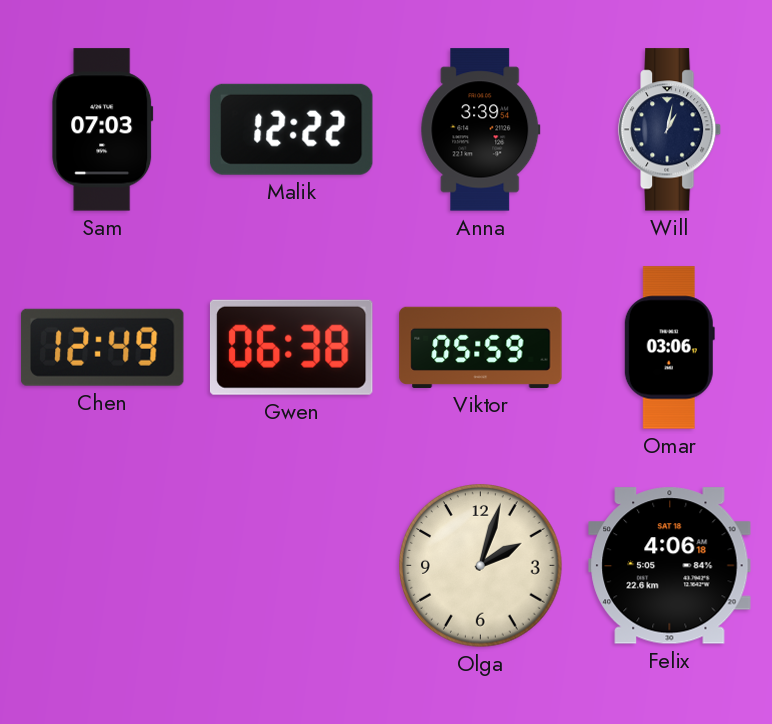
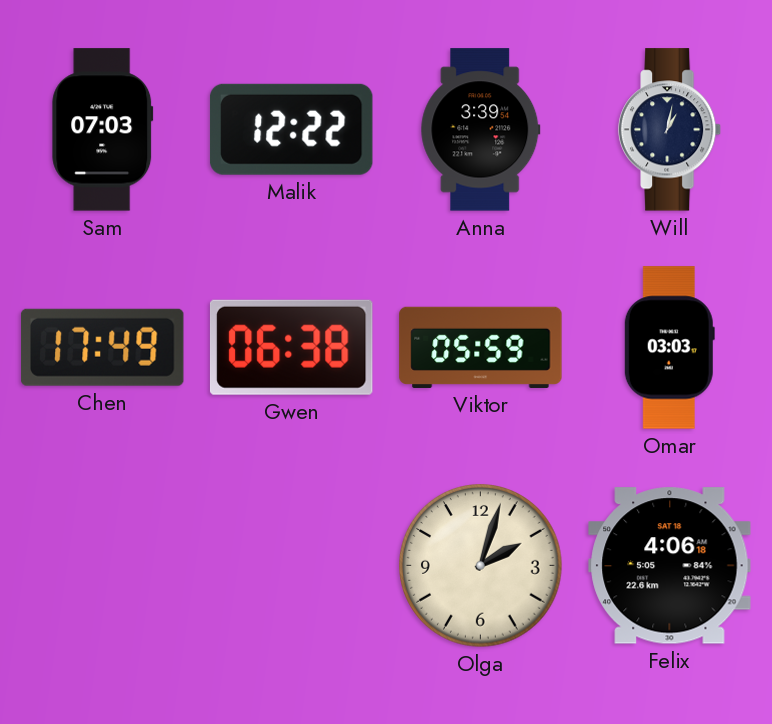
Chen: 12:49 -> 17:49 (102, 347)
Omar: 03:06 -> 03:03 (669, 348)
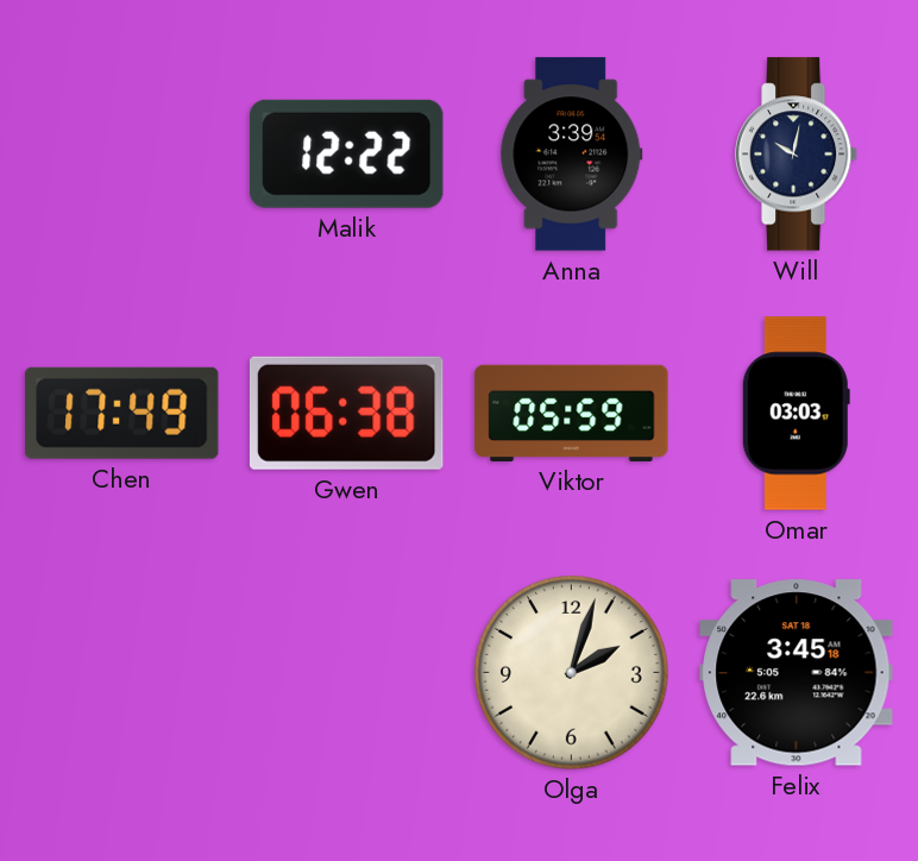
Sam: 07:03 -> none (103, 130)
Will: 1:02 -> 10:02 (797, 155)
Felix: 4:06 -> 3:45 (797, 673)
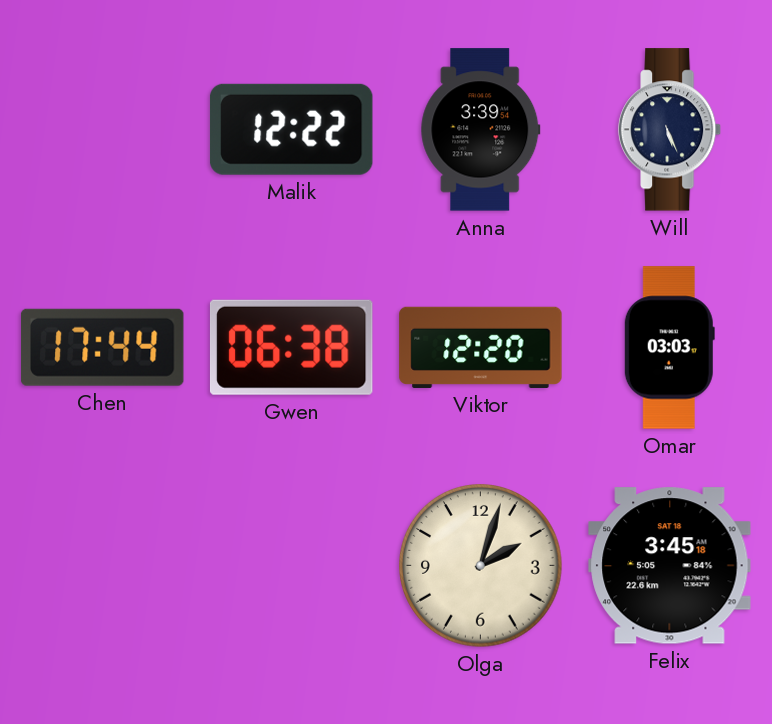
Will: 10:02 -> 5:26 (670, 130)
Chen: 17:49 -> 17:44 (102, 347)
Viktor: 05:59 -> 12:20 (481, 347)
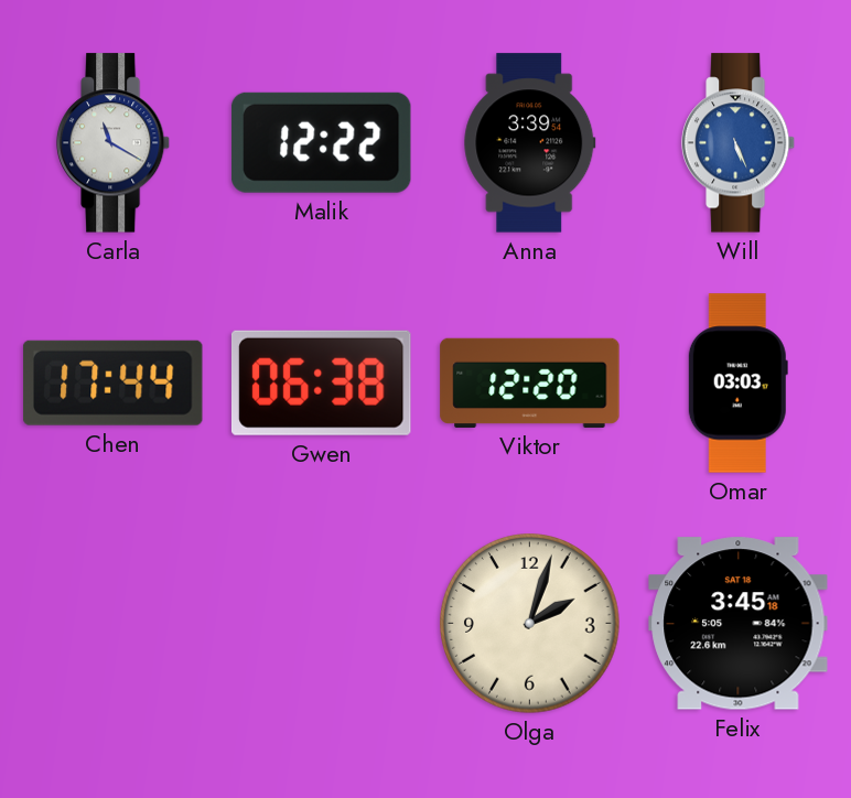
Carla: none -> 11:20 (114, 143)
Will dial: navy -> blue (739, 143)
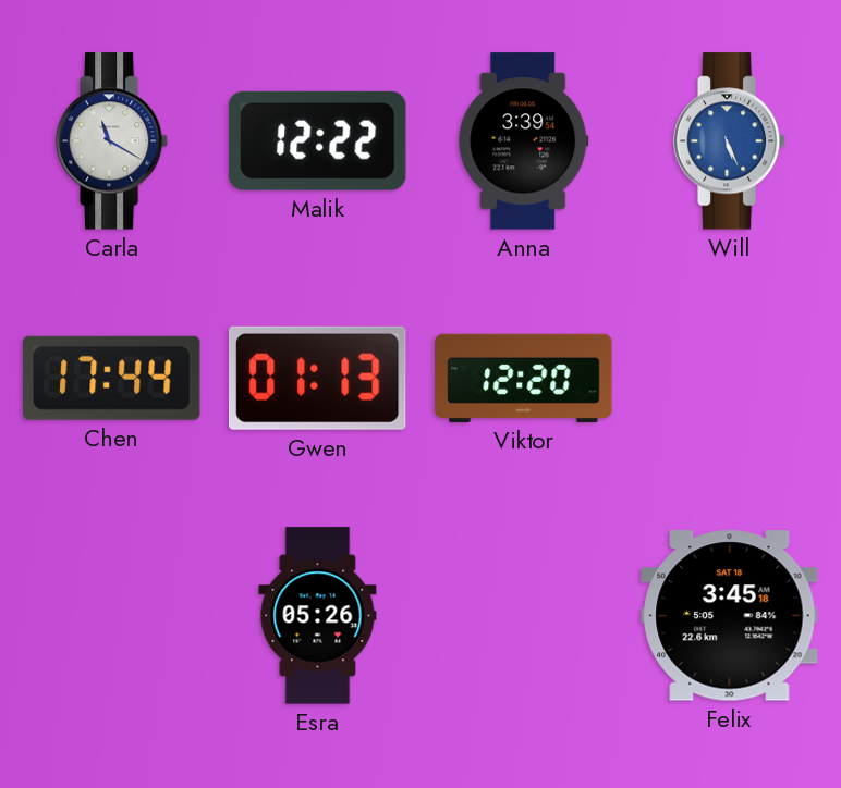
Gwen: 06:38 -> 01:13 (317, 378)
Omar: 03:03 -> none (737, 384)
Esra: none -> 05:26 (318, 616)
Olga: 2:03 -> none (530, 624)
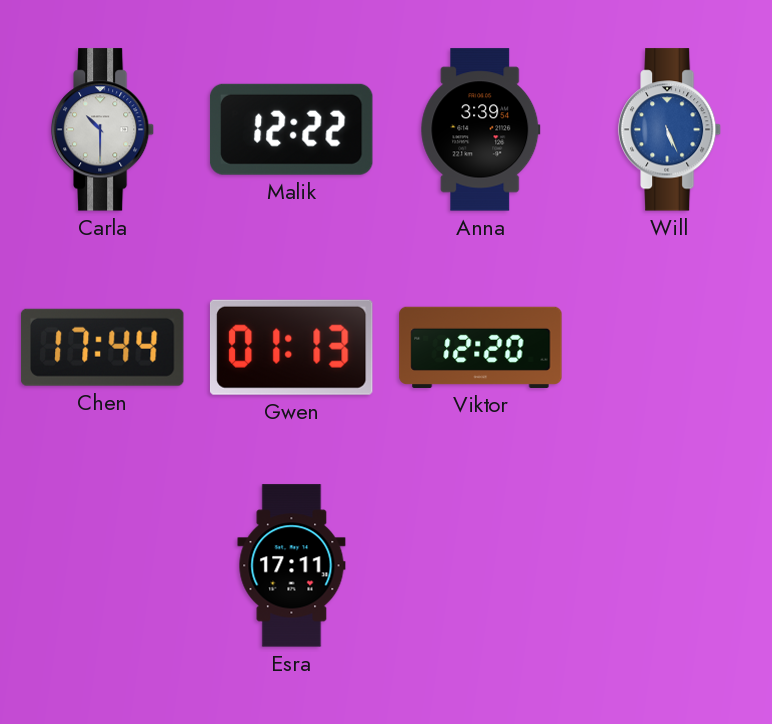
Carla: 11:20 -> 10:30 (103, 130)
Esra: 05:26 -> 17:11 (292, 566)
Felix: 3:45 -> none (730, 616)
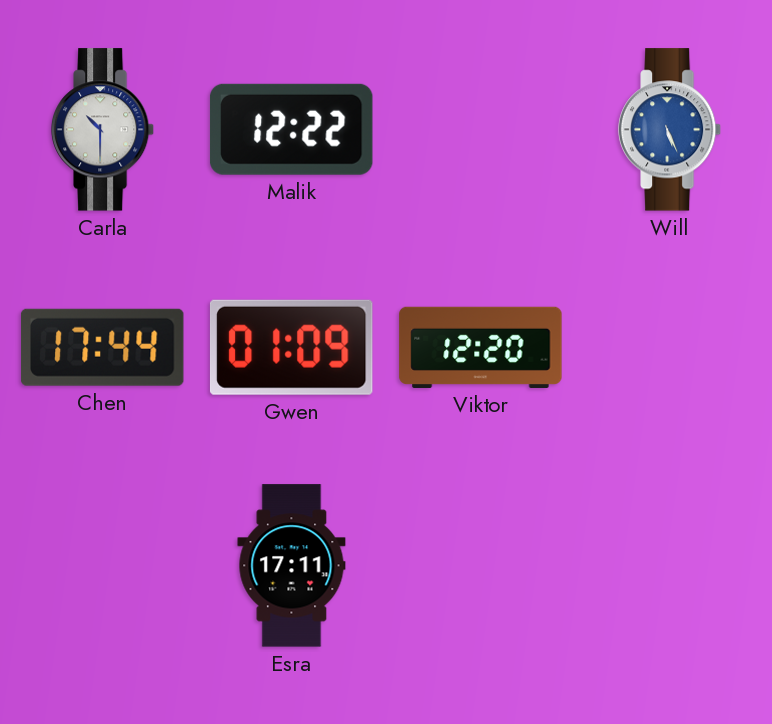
Anna: 3:39 -> none (481, 130)
Gwen: 01:13 -> 01:09 (291, 347)
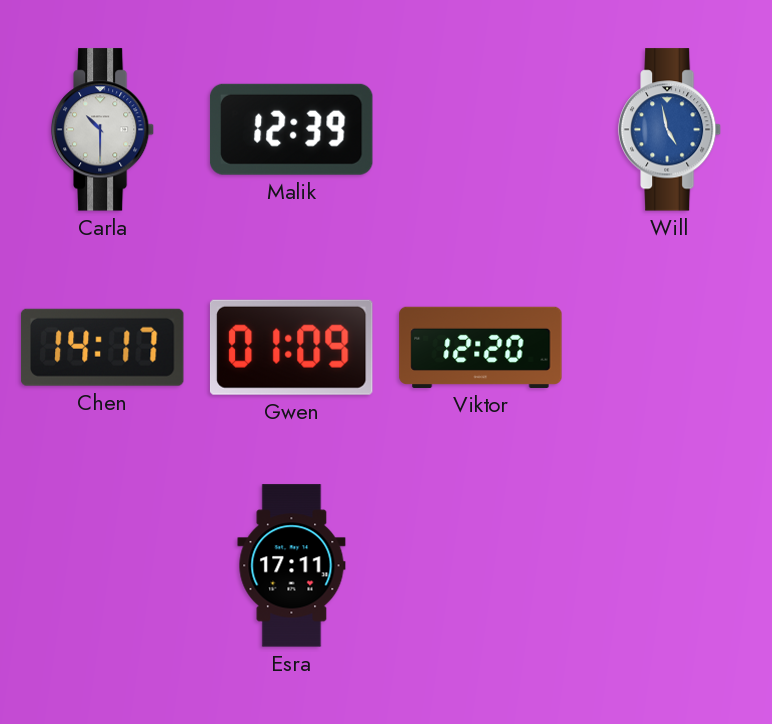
Malik: 12:22 -> 12:39 (291, 129)
Will: 5:26 -> 4:58 (670, 130)
Chen: 17:44 -> 14:17 (102, 347)
